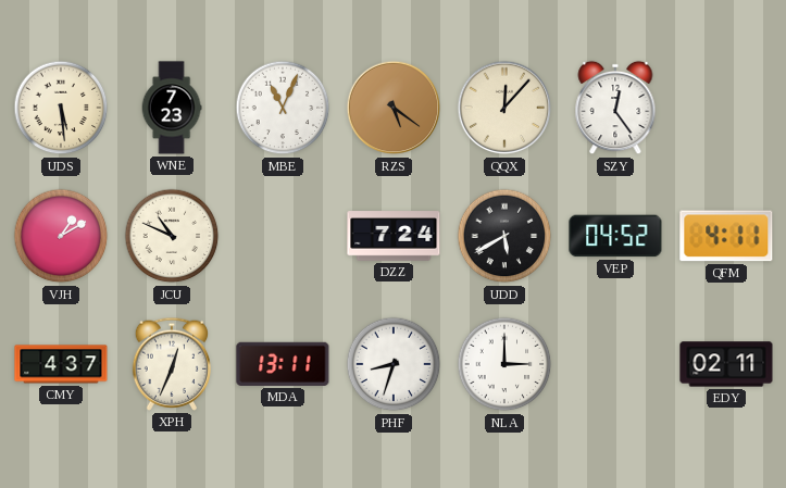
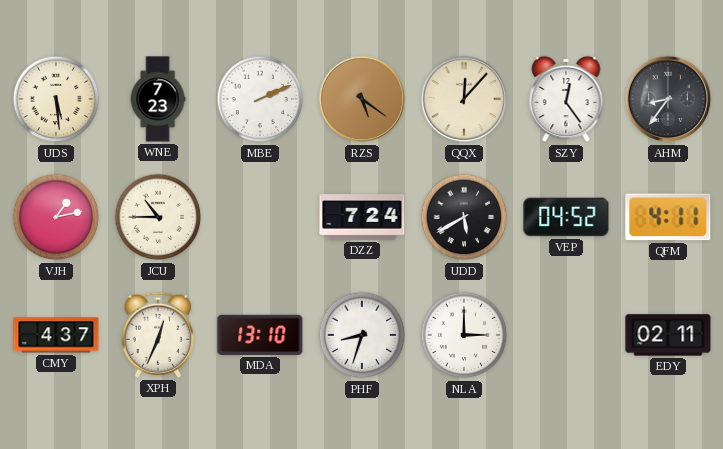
MBE: 11:04 -> 2:11 (260, 99)
AHM: none -> 8:36 (668, 99)
VJH: 1:10 -> 1:13 (56, 217)
JCU: 10:49 -> 10:45 (158, 217)
MDA: 13:11 -> 13:10 (260, 335)
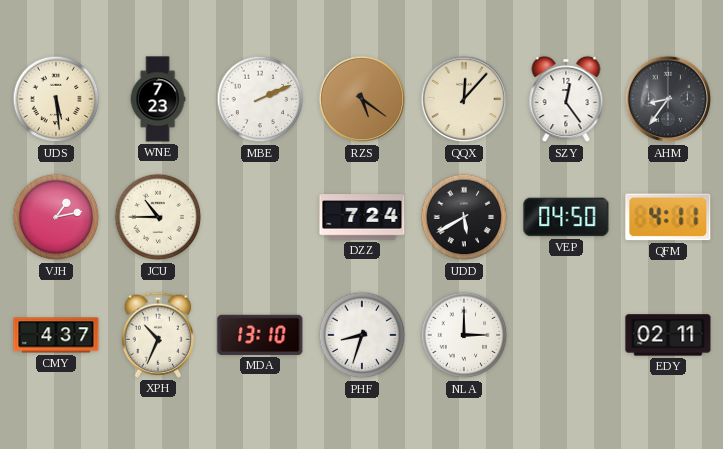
VEP: 04:52 -> 04:50 (566, 217)
XPH: 12:34 -> 10:34 (158, 335)
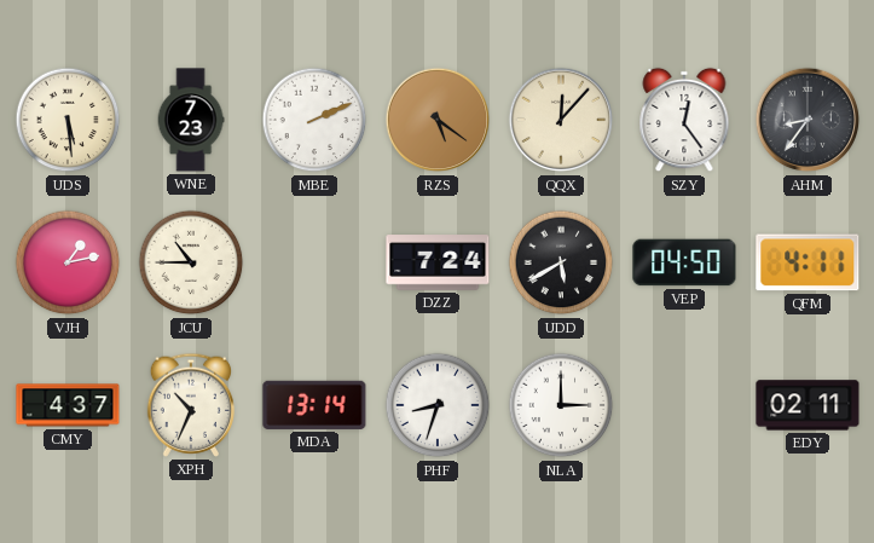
MDA: 13:10 -> 13:14 (314, 405)
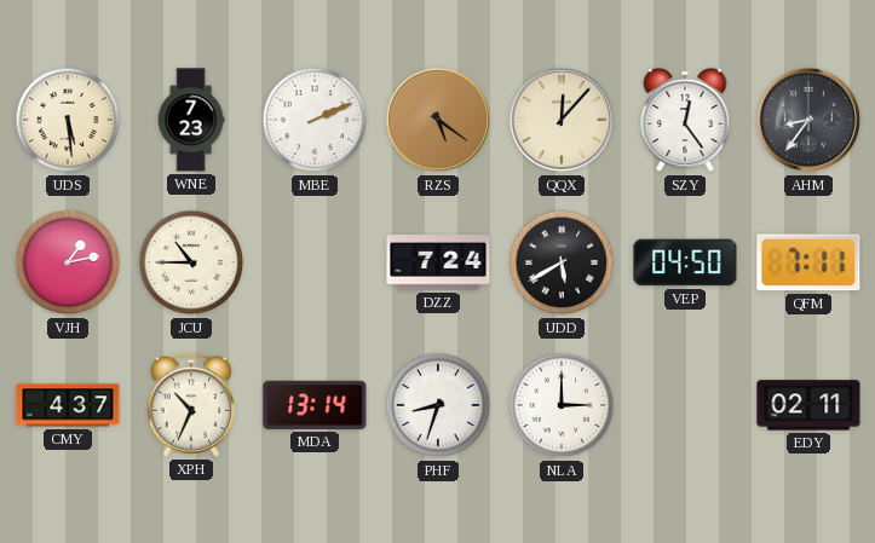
QFM: 4:11 -> 7:11 (808, 262)
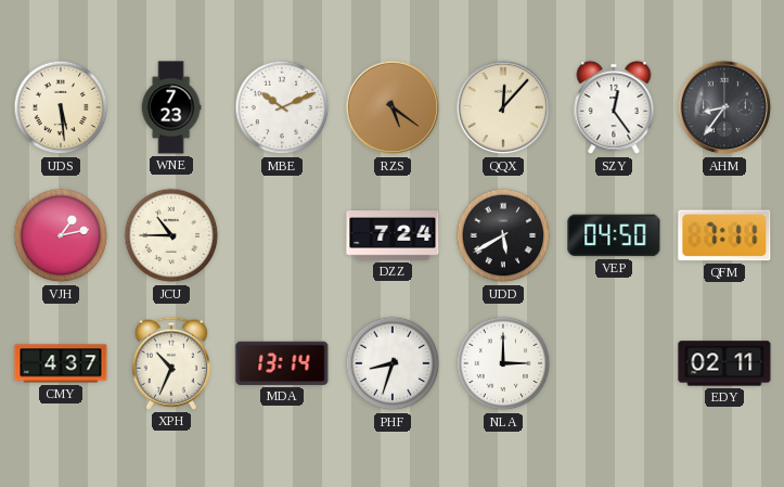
MBE: 2:11 -> 10:11 (282, 107)
